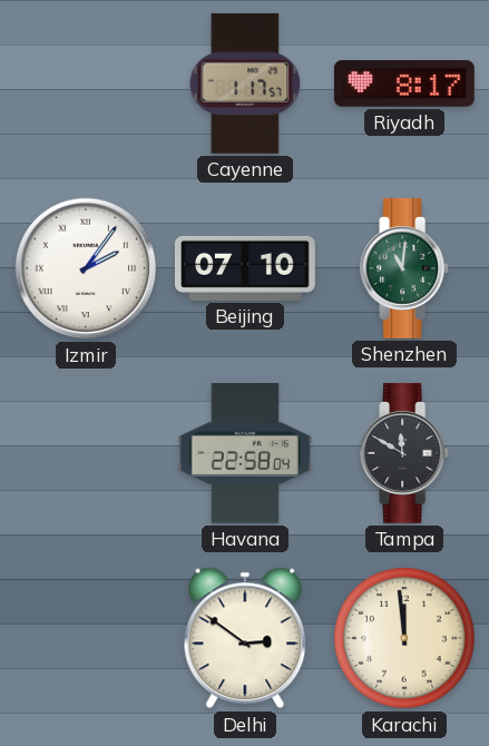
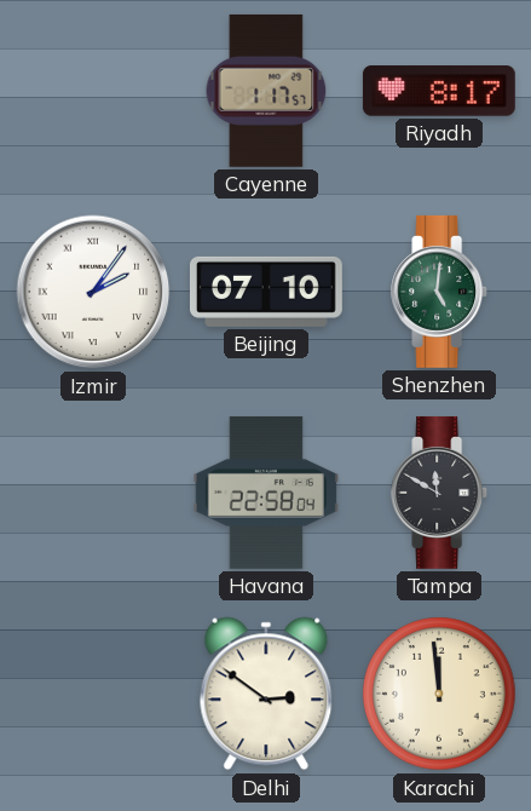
Shenzhen: 11:01 -> 5:01 (440, 292)
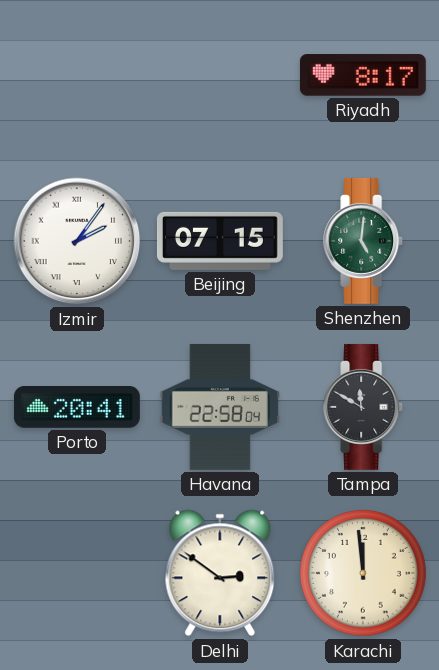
Cayenne: 1:17 -> none (266, 91)
Beijing: 07:10 -> 07:15 (220, 241)
Porto: none -> 20:41 (77, 408)
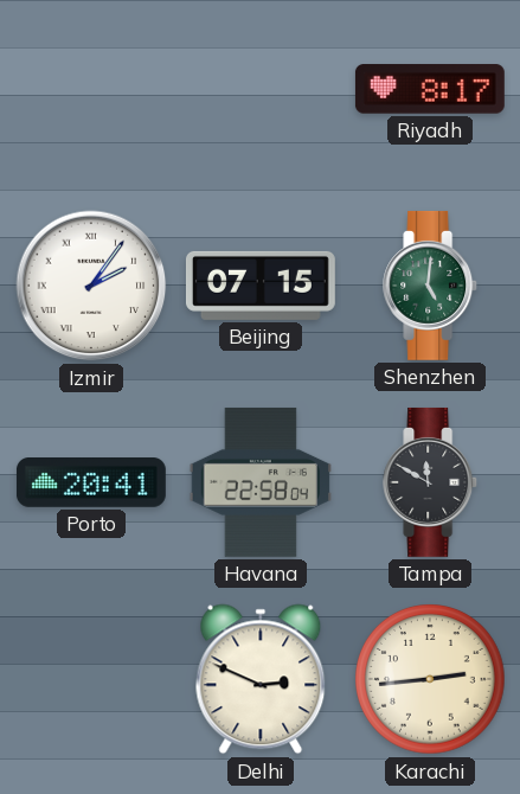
Delhi: 2:51 -> 2:49 (261, 679)
Karachi: 11:59 -> 2:44 (430, 679)
